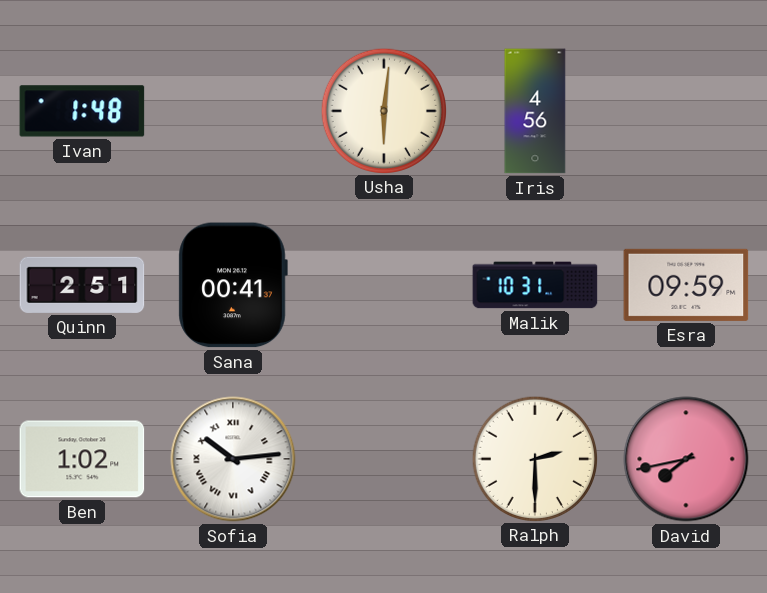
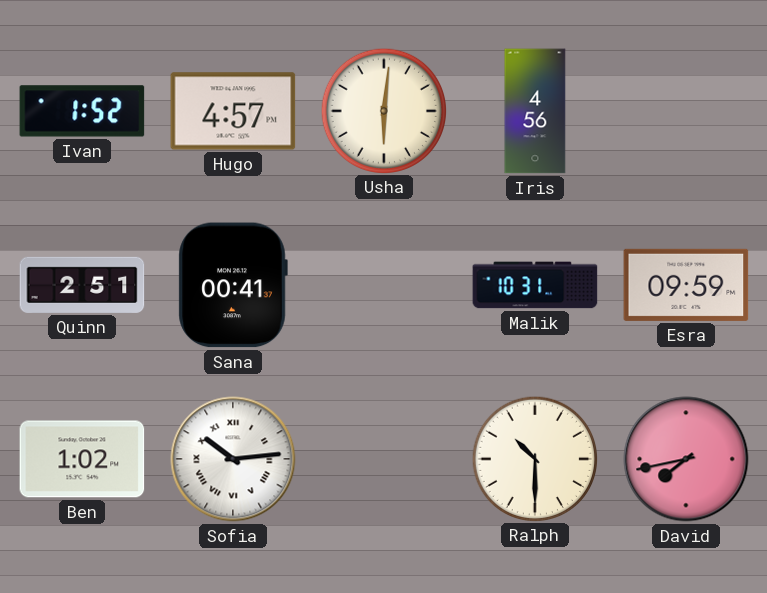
Ivan: 1:48 -> 1:52 (82, 111)
Hugo: none -> 4:57 (233, 111)
Ralph: 2:30 -> 10:30 (534, 458)
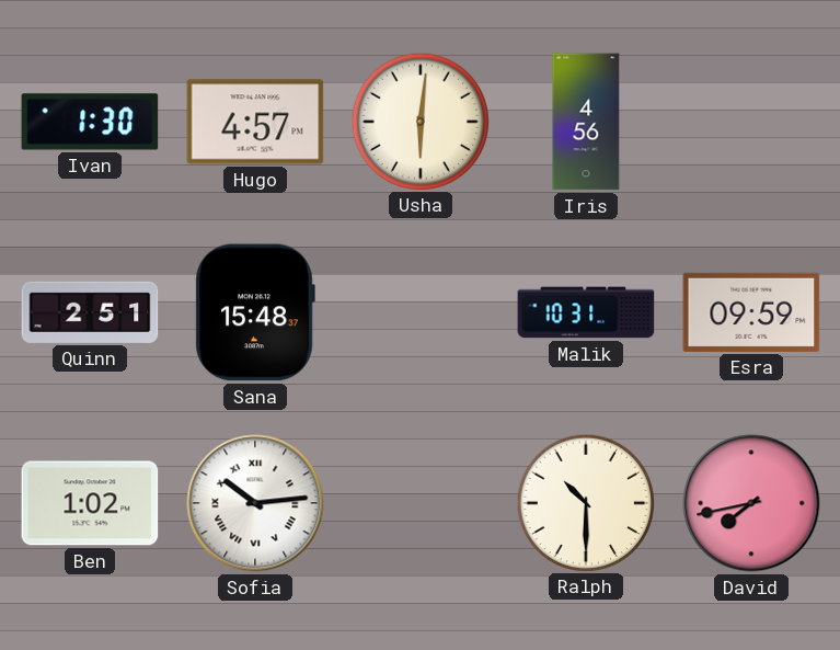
Ivan: 1:52 -> 1:30 (90, 122)
Sana: 00:41 -> 15:48 (255, 312)
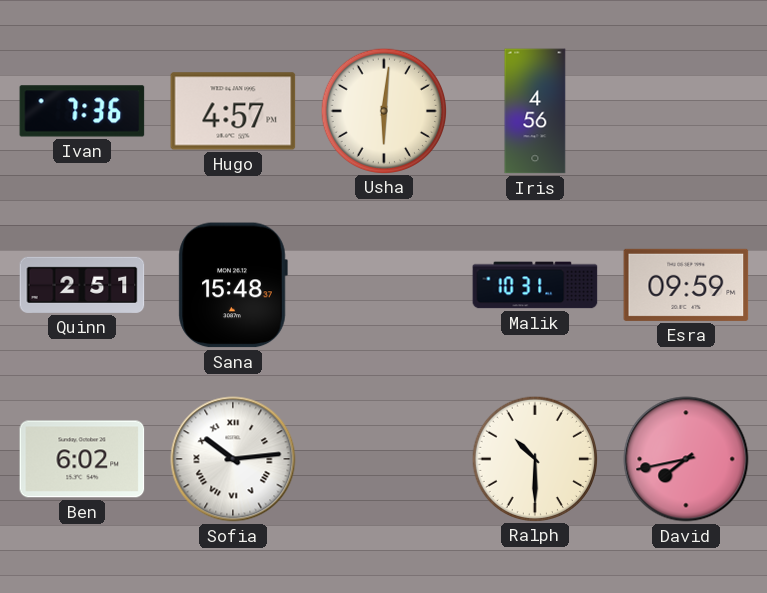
Ivan: 1:30 -> 7:36 (82, 111)
Ben: 1:02 -> 6:02 (82, 459)
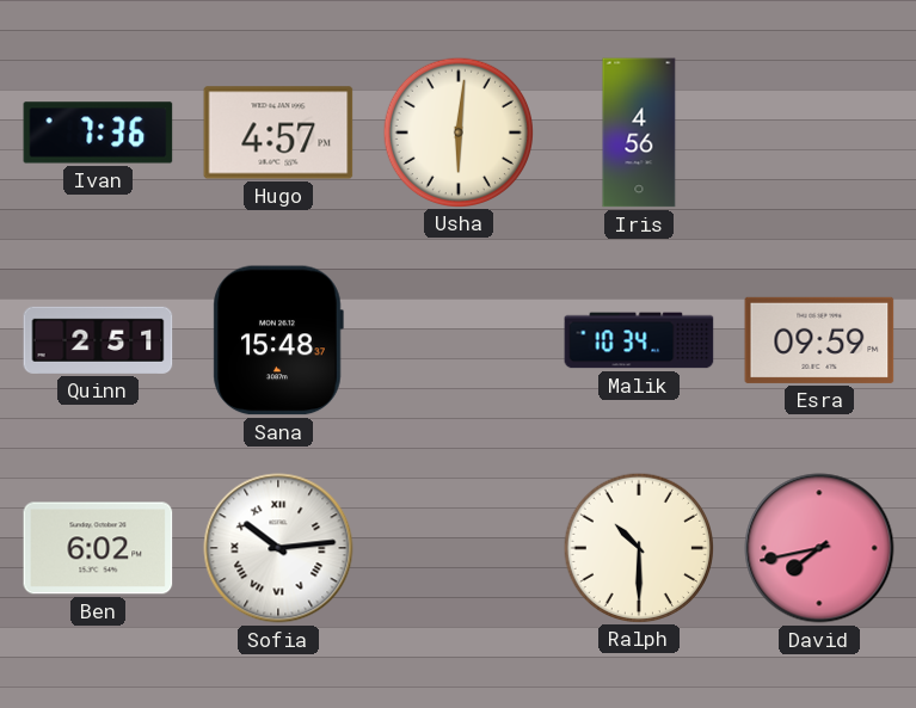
Malik: 10:31 -> 10:34 (639, 340)
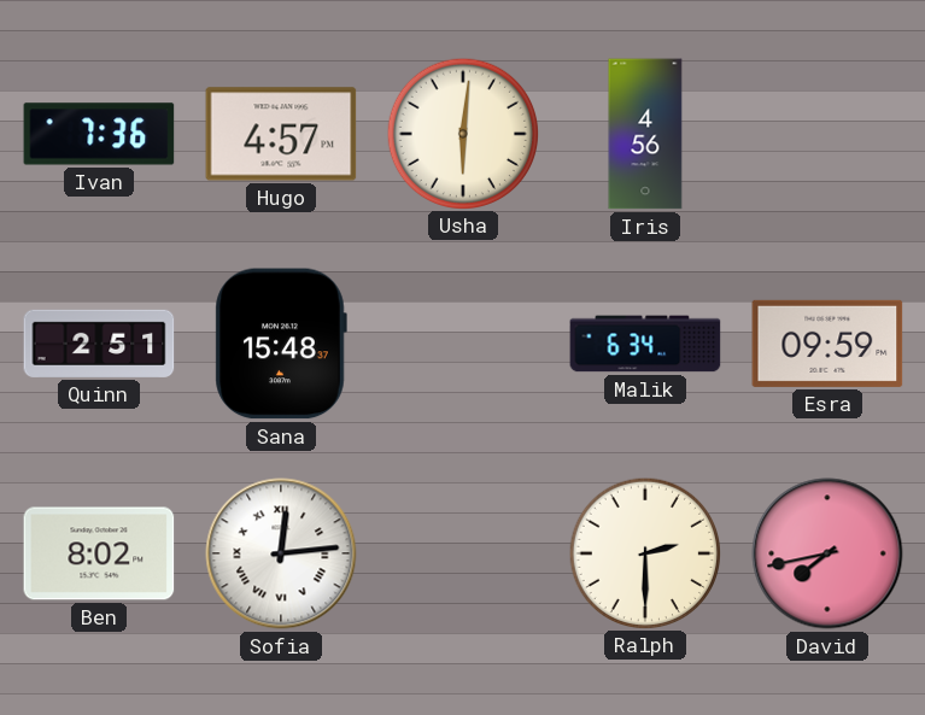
Malik: 10:34 -> 6:34 (645, 344)
Ben: 6:02 -> 8:02 (99, 553)
Sofia: 10:14 -> 12:14 (281, 553)
Ralph: 10:30 -> 2:30 (644, 552)
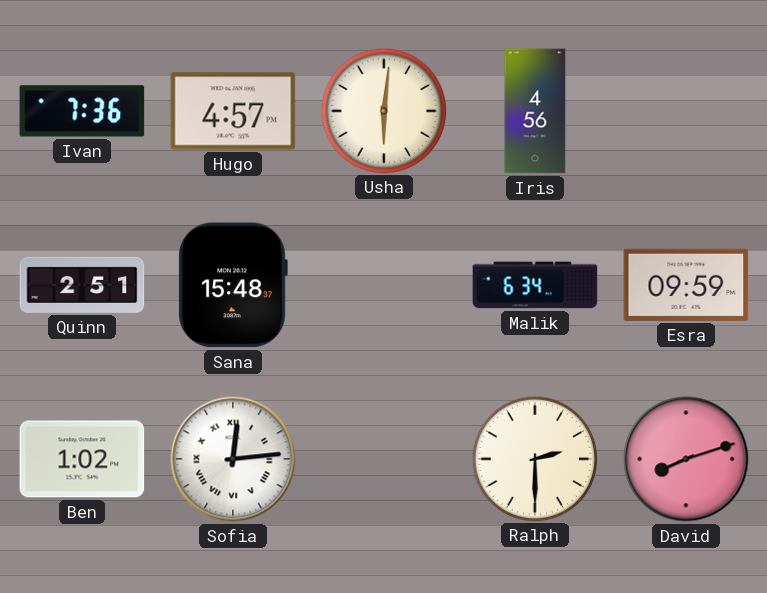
Ben: 8:02 -> 1:02 (82, 459)
David: 7:43 -> 8:12 (686, 459)
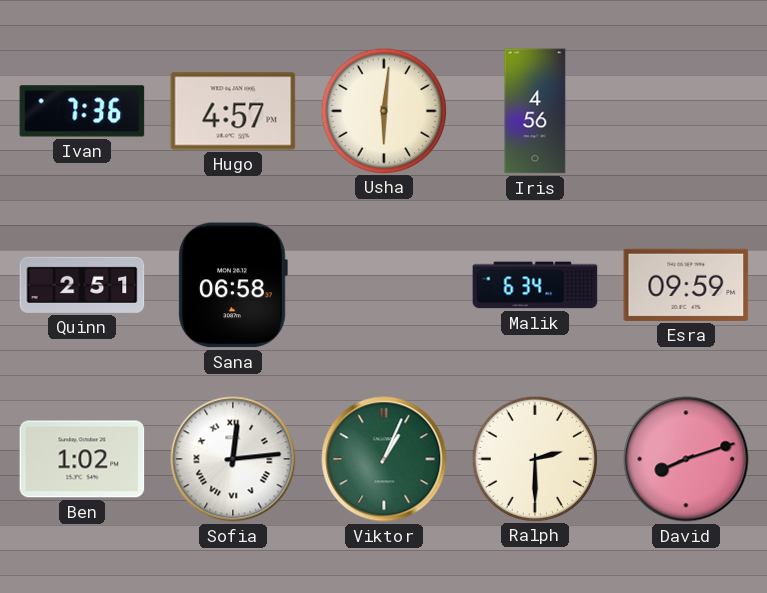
Sana: 15:48 -> 06:58 (233, 285)
Viktor: none -> 1:04 (384, 459)
